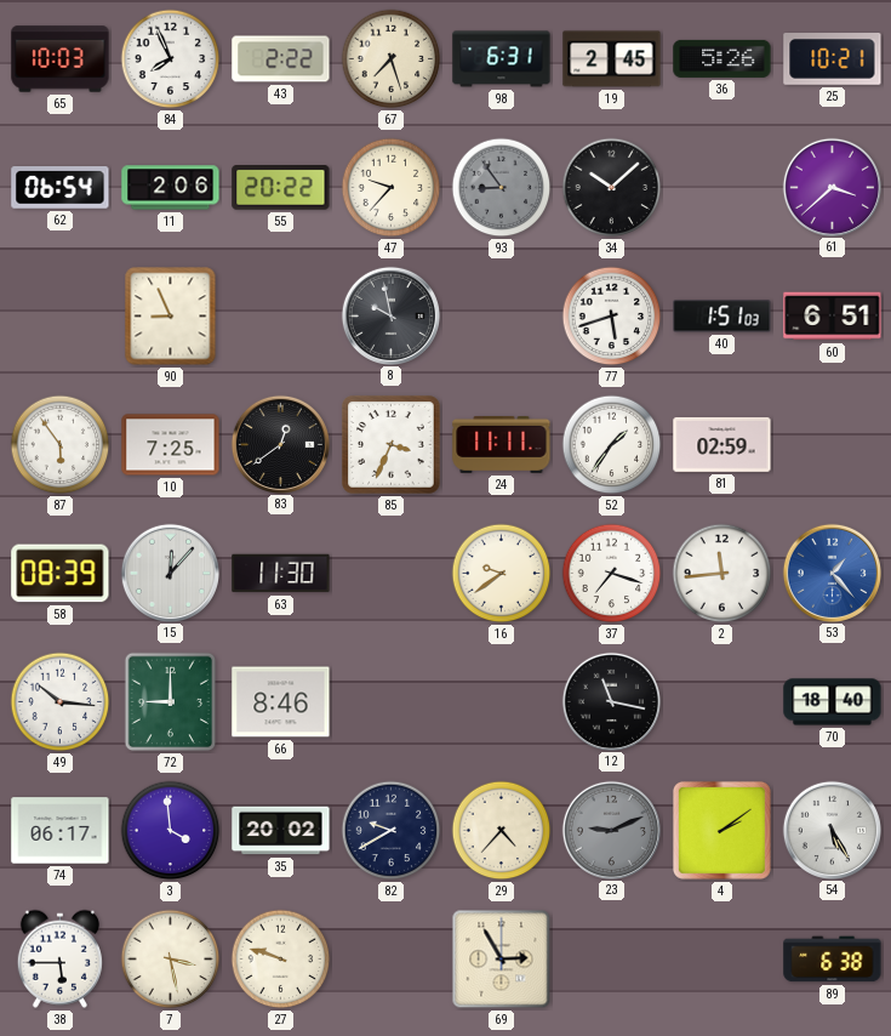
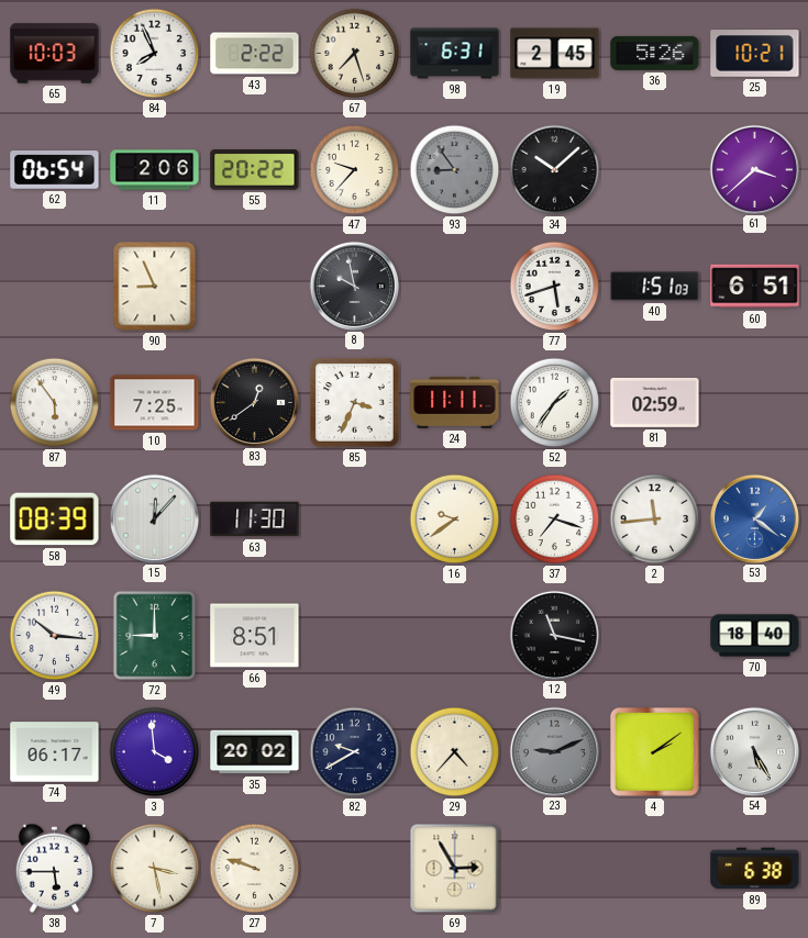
53: 1:23 -> 1:21 (754, 518)
66: 8:46 -> 8:51 (255, 636)
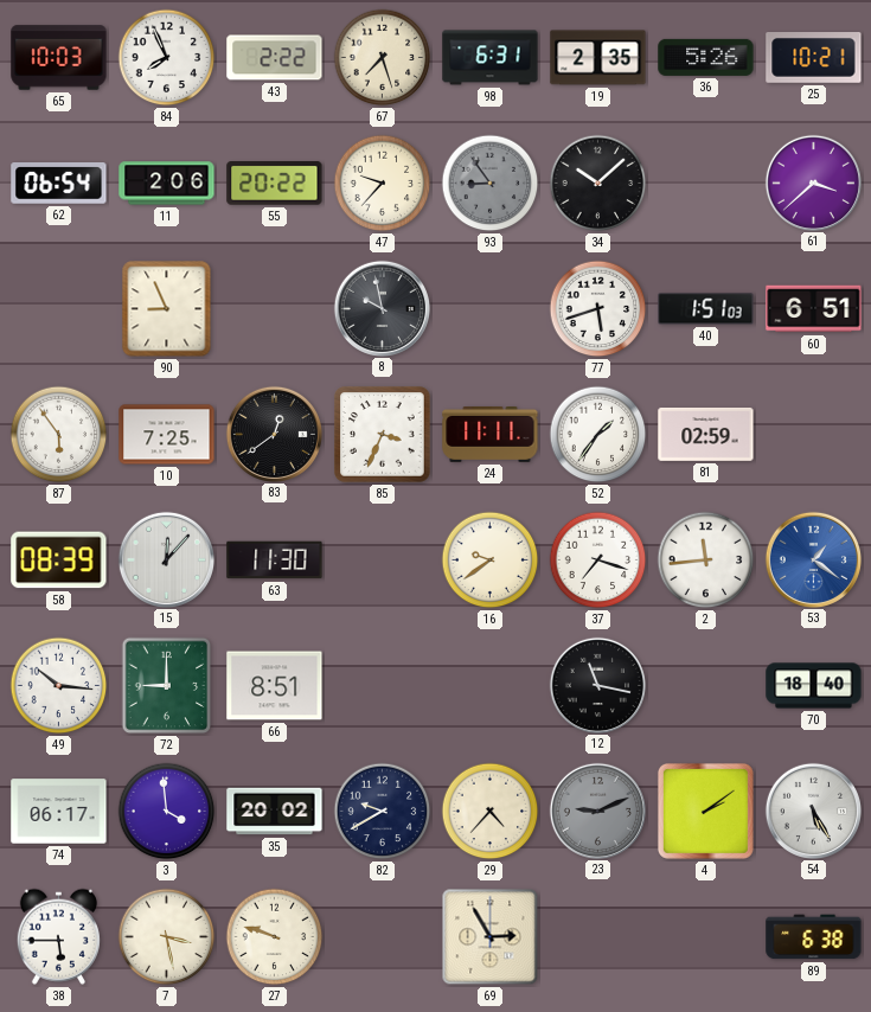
19: 2:45 -> 2:35 (598, 58)
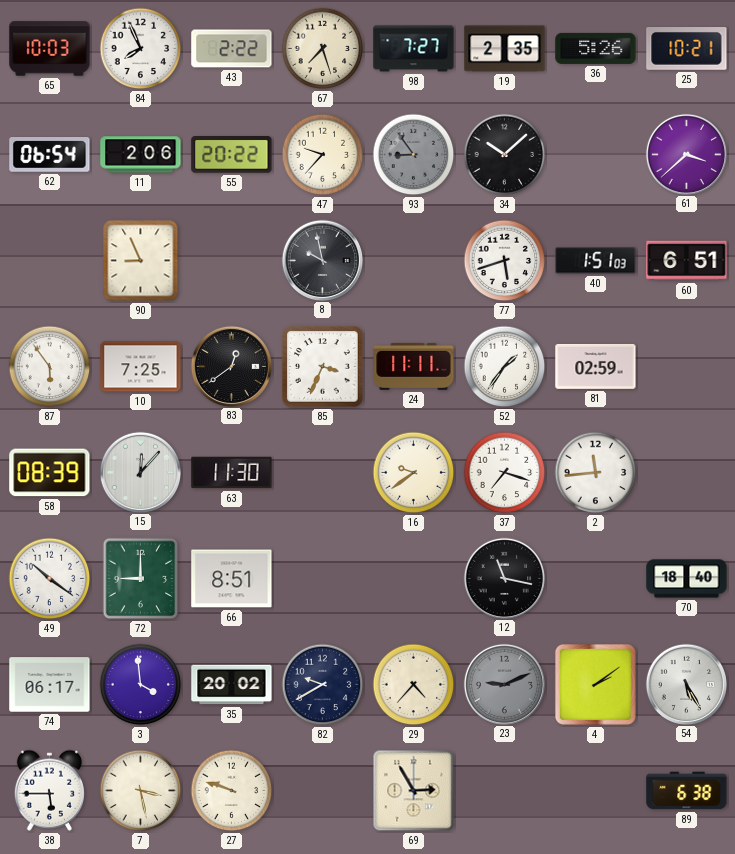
98: 6:31 -> 7:27 (414, 49)
53: 1:21 -> none (813, 559)
49: 10:16 -> 10:21 (50, 579)
